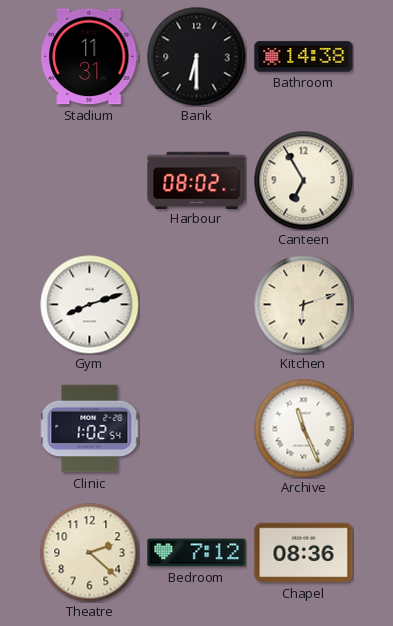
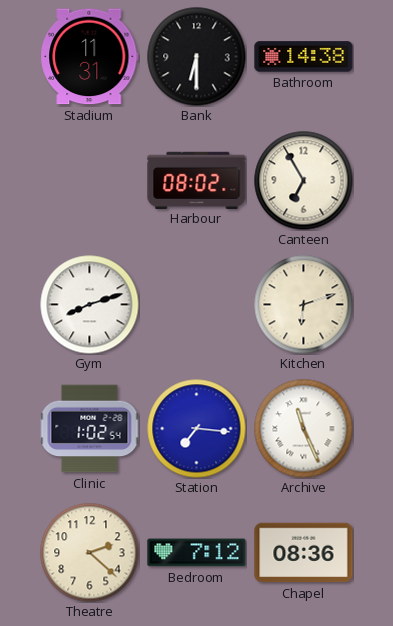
Station: none -> 7:16 (197, 429)
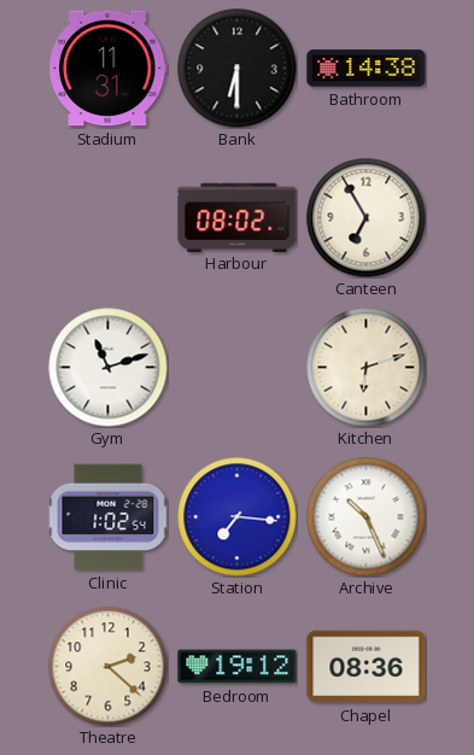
Gym: 8:12 -> 11:12 (109, 368)
Archive: 11:26 -> 10:26 (367, 517)
Bedroom: 7:12 -> 19:12 (238, 667)
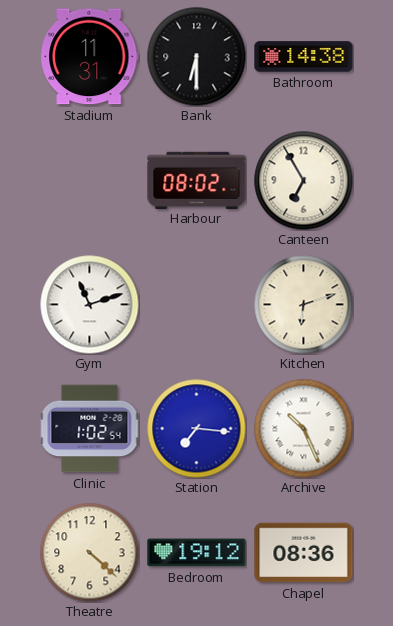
Theatre: 2:22 -> 4:22 (90, 553)
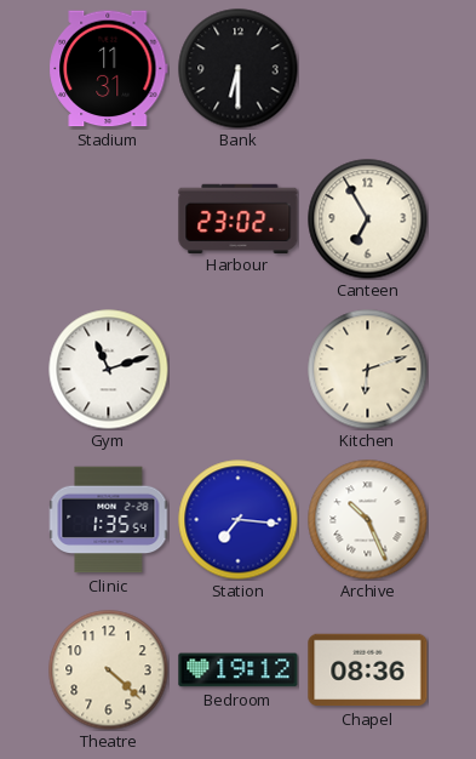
Bathroom: 14:38 -> none (304, 57)
Harbour: 08:02 -> 23:02 (239, 218)
Clinic: 1:02 -> 1:35 (108, 520)
